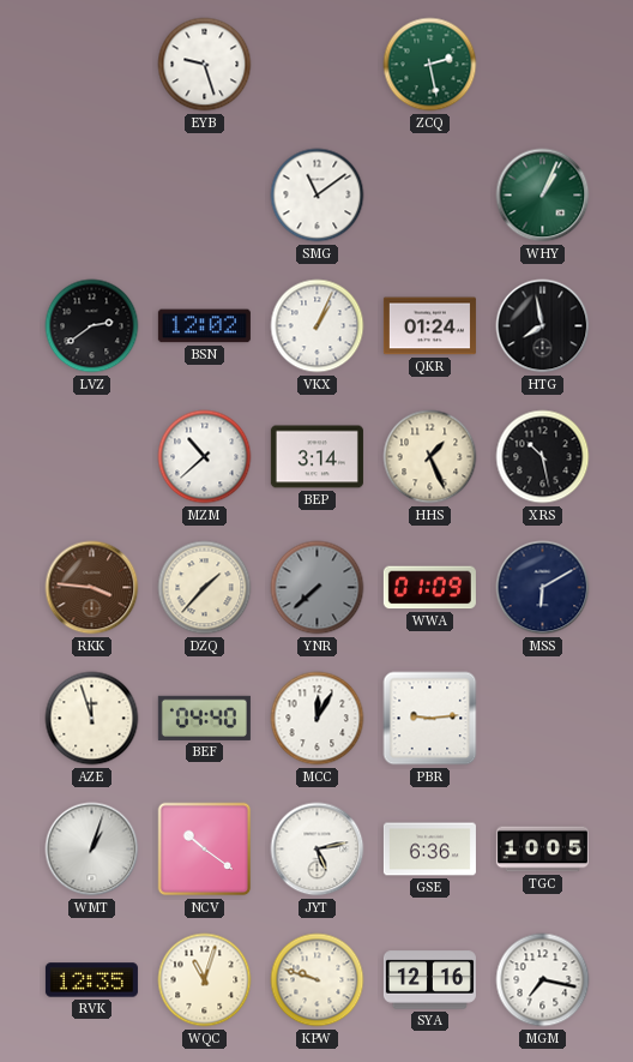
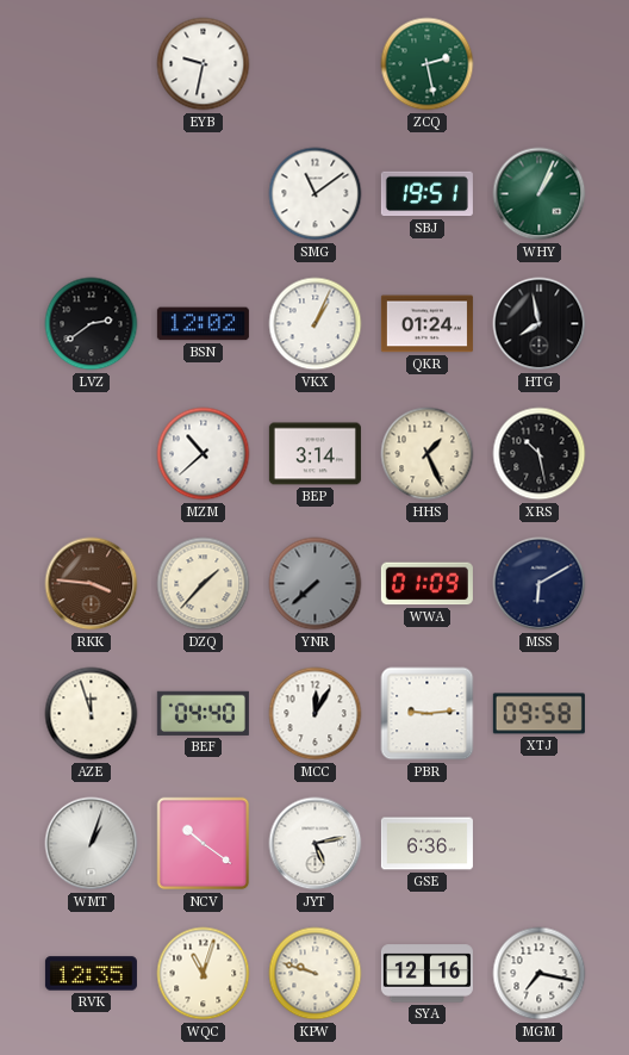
EYB: 9:27 -> 9:32 (204, 64)
SBJ: none -> 19:51 (426, 194)
XTJ: none -> 09:58 (538, 714)
TGC: 10:05 -> none (542, 850)
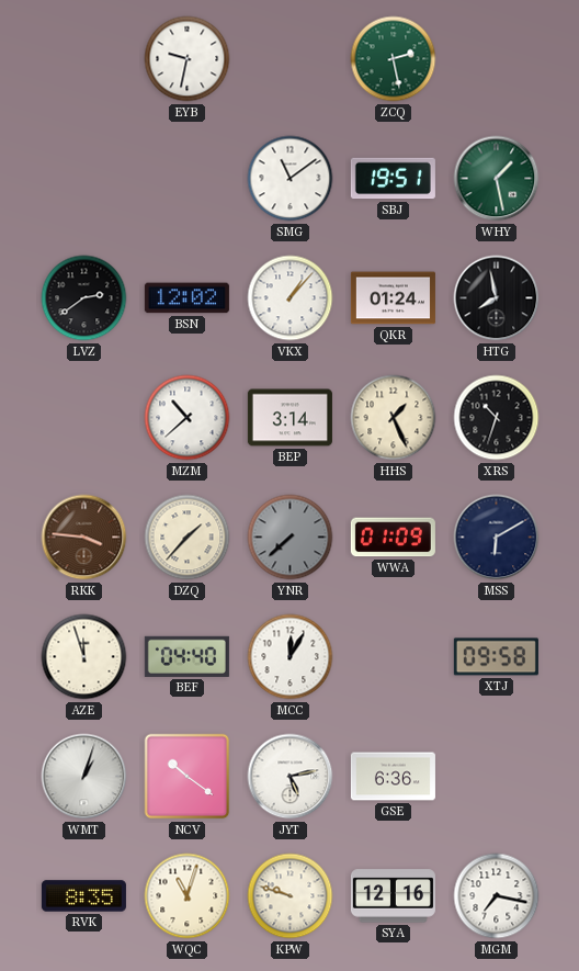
WHY: 1:04 -> 1:28 (497, 179)
VKX: 1:04 -> 1:07 (291, 298)
XRS: 10:28 -> 10:33 (497, 418)
PBR: 9:14 -> none (428, 714)
RVK: 12:35 -> 8:35 (83, 896)
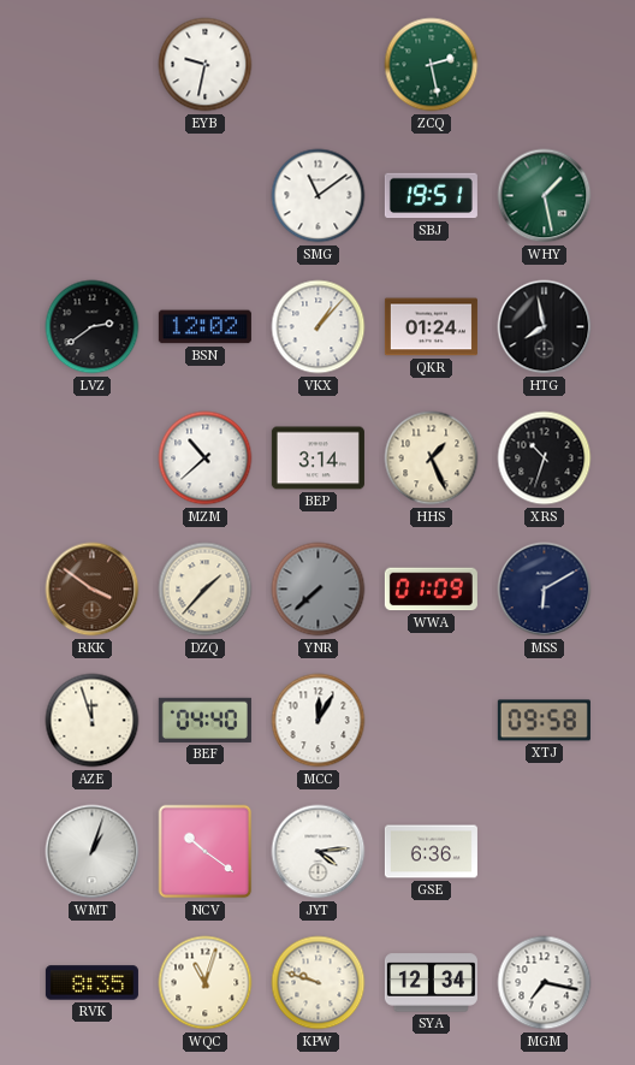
RKK: 3:46 -> 3:51 (93, 590)
JYT: 5:13 -> 4:14 (319, 852)
SYA: 12:16 -> 12:34 (431, 983)
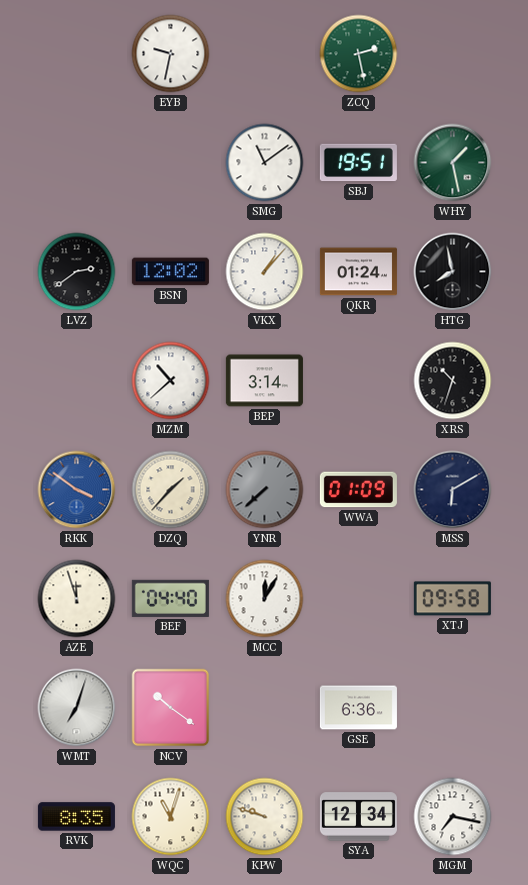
HHS: 1:26 -> none (432, 458)
RKK dial: brown -> blue (77, 490)
WMT: 1:03 -> 7:03 (77, 708)
JYT: 4:14 -> none (319, 852)
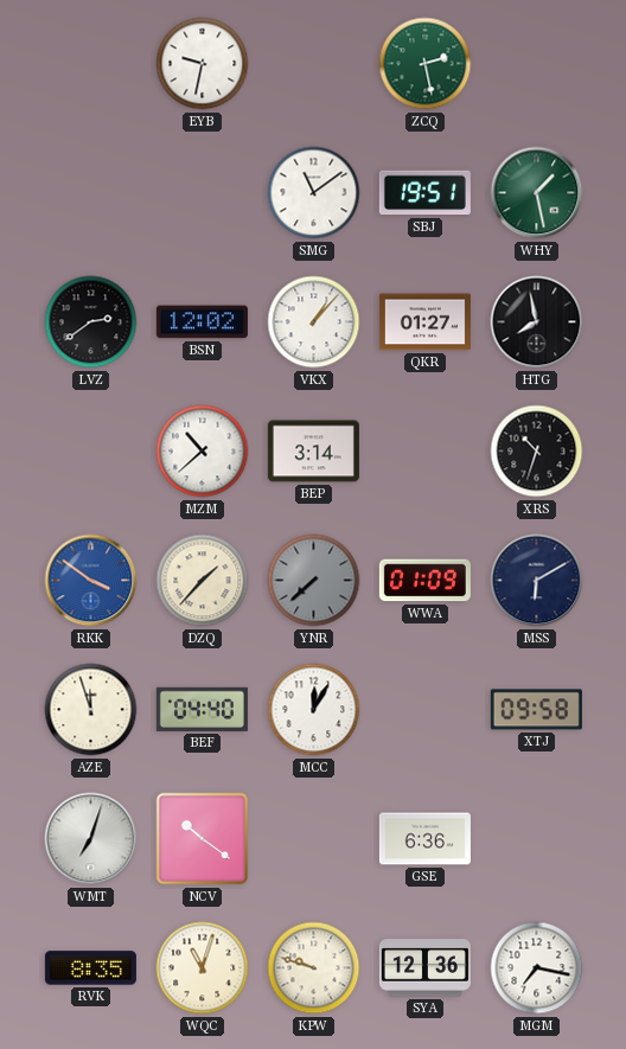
QKR: 01:24 -> 01:27 (424, 322)
SYA: 12:34 -> 12:36 (424, 968)
